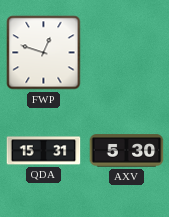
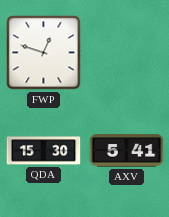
QDA: 15:31 -> 15:30 (44, 151)
AXV: 5:30 -> 5:41 (127, 151)
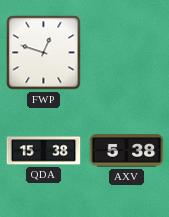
QDA: 15:30 -> 15:38 (44, 151)
AXV: 5:41 -> 5:38 (127, 151)
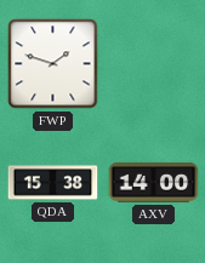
FWP: 12:48 -> 1:48 (53, 64)
AXV: 5:38 -> 14:00 (154, 183)
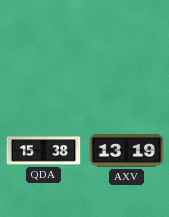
FWP: 1:48 -> none (53, 64)
AXV: 14:00 -> 13:19 (127, 151)
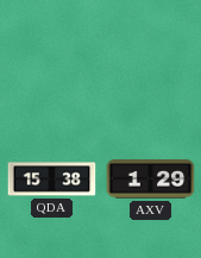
AXV: 13:19 -> 1:29 (151, 180)
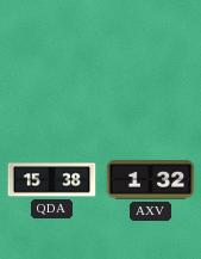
AXV: 1:29 -> 1:32 (151, 180)
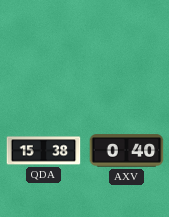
AXV: 1:32 -> 0:40 (127, 151)
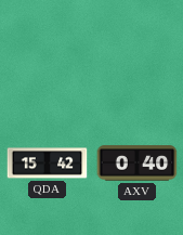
QDA: 15:38 -> 15:42 (48, 164)
